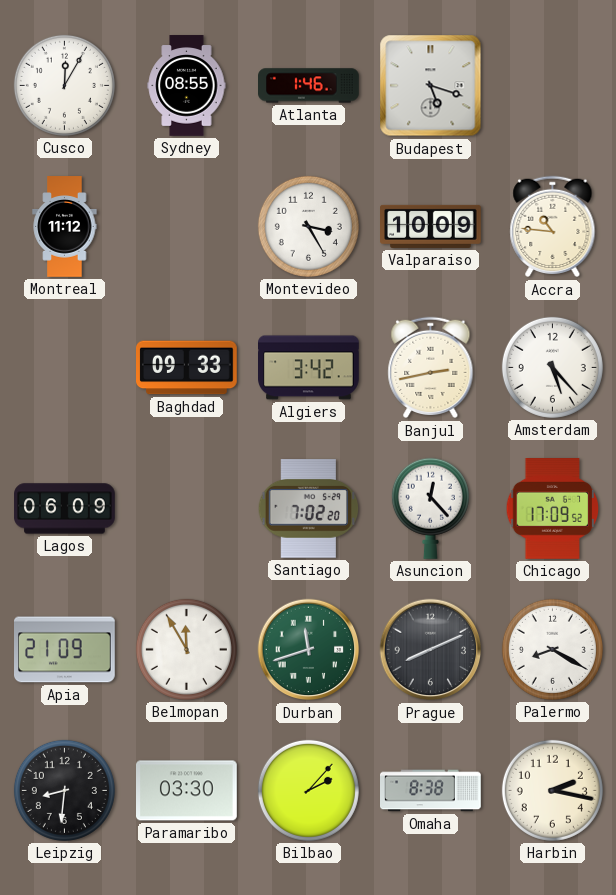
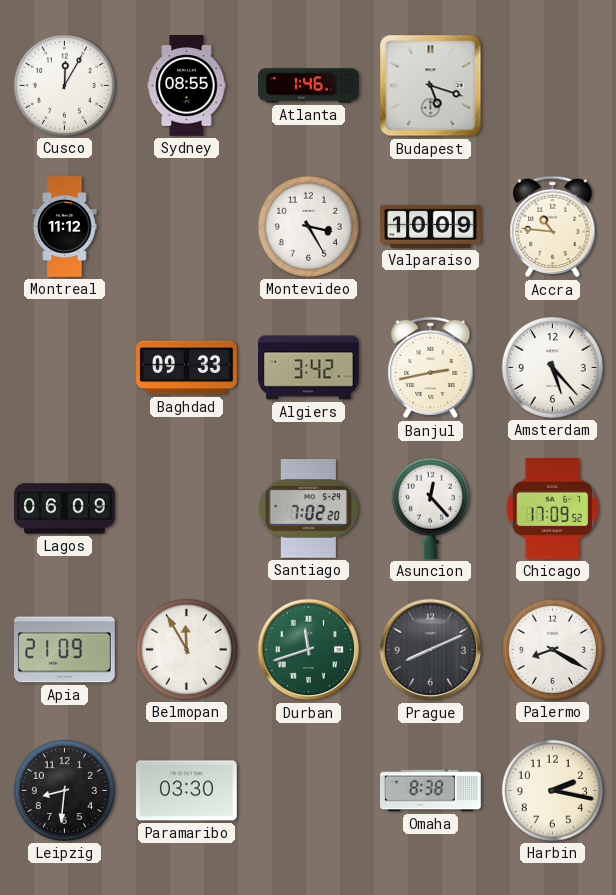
Bilbao: 2:07 -> none (308, 790)
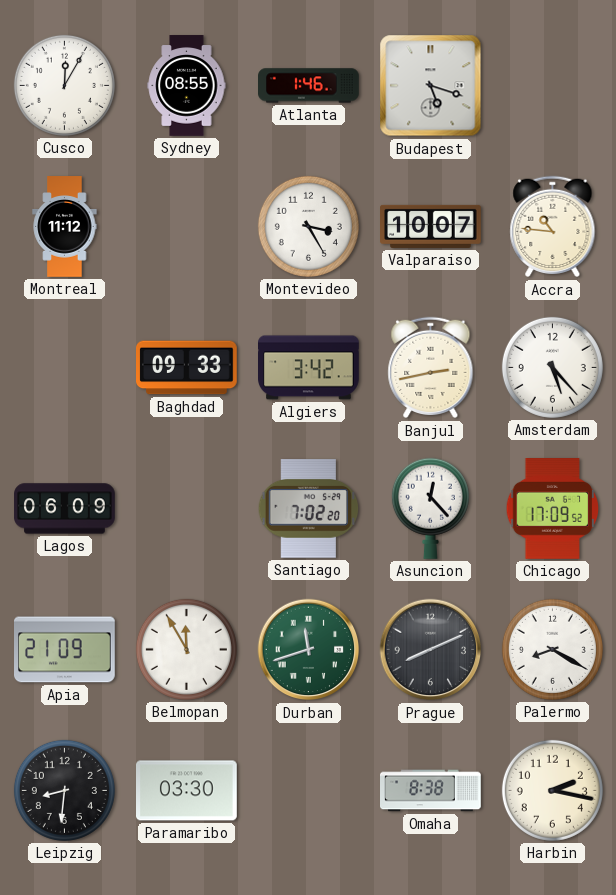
Valparaiso: 10:09 -> 10:07 (431, 226)
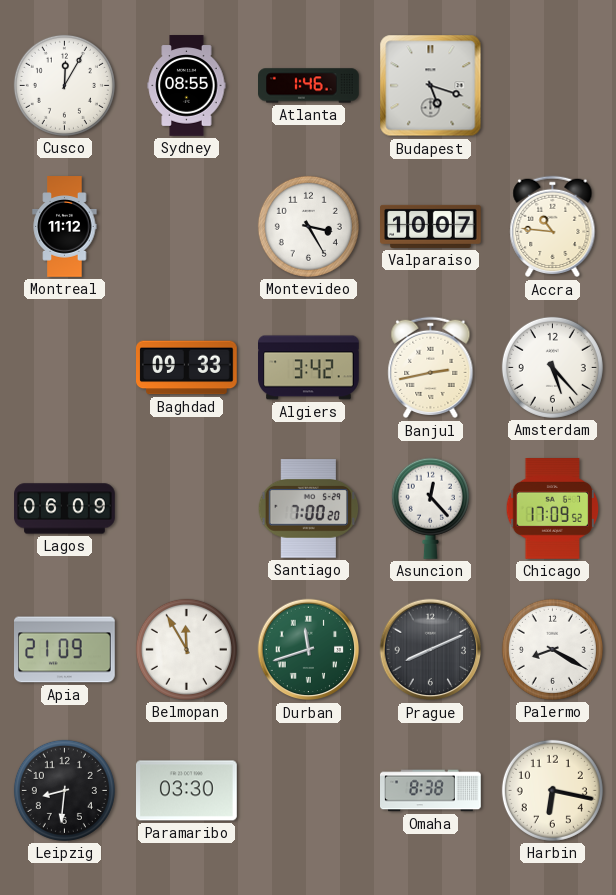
Santiago: 7:02 -> 7:00 (309, 509)
Harbin: 2:17 -> 6:17 (552, 790)
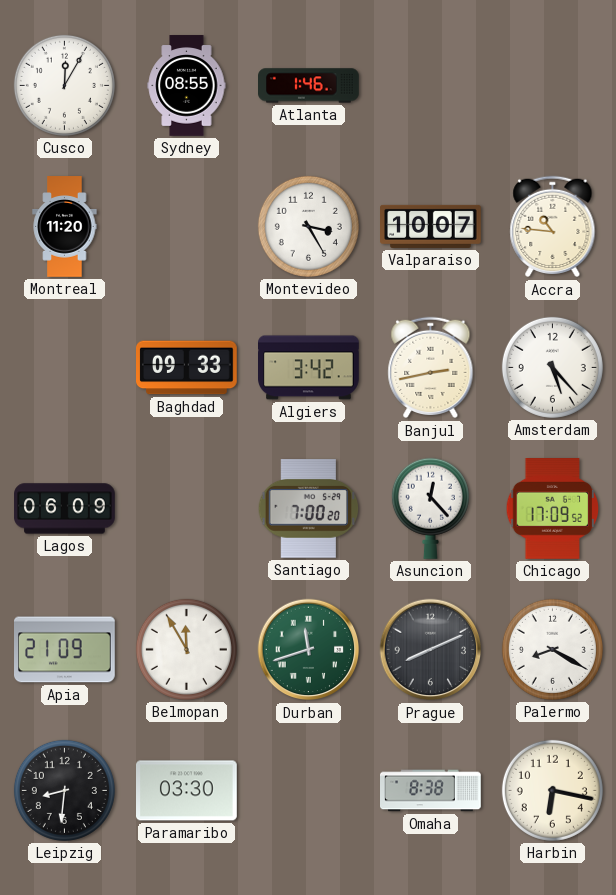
Budapest: 5:18 -> none (431, 86)
Montreal: 11:12 -> 11:20 (65, 227)
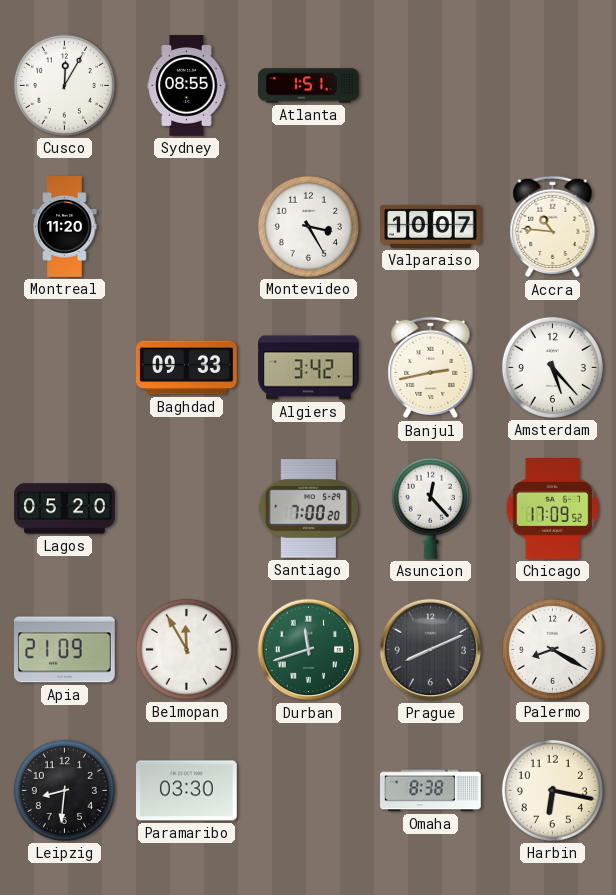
Atlanta: 1:46 -> 1:51 (309, 86)
Lagos: 06:09 -> 05:20 (65, 509)
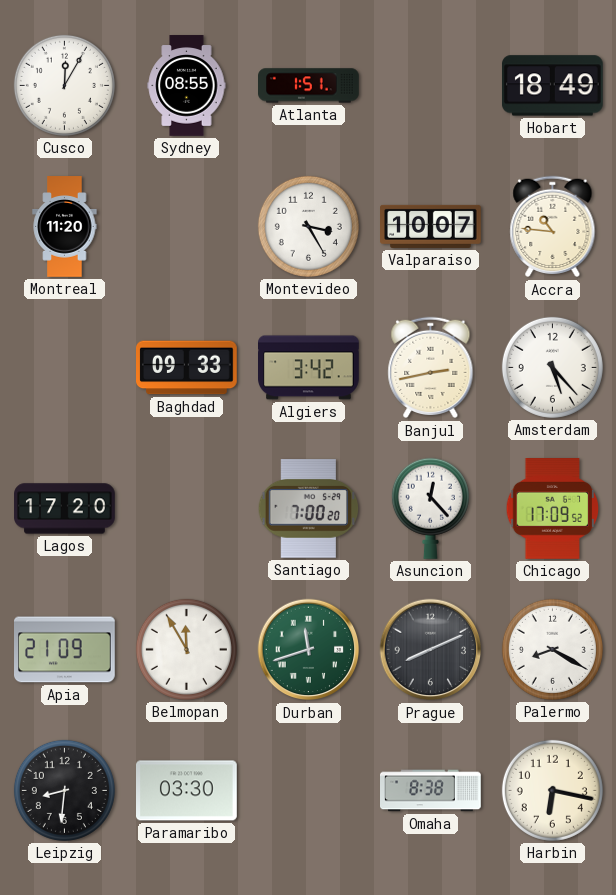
Hobart: none -> 18:49 (552, 86)
Lagos: 05:20 -> 17:20 (65, 509)
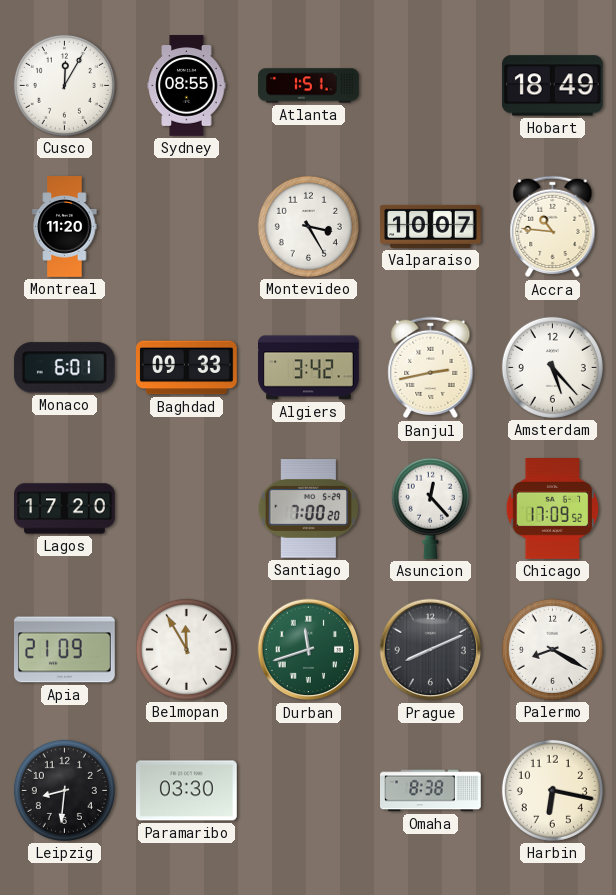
Monaco: none -> 6:01 (64, 368)
